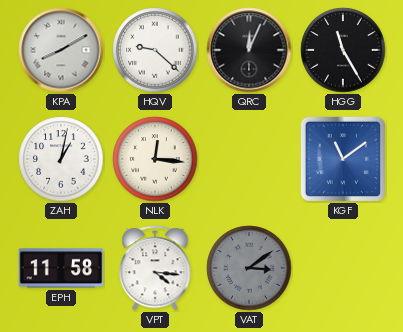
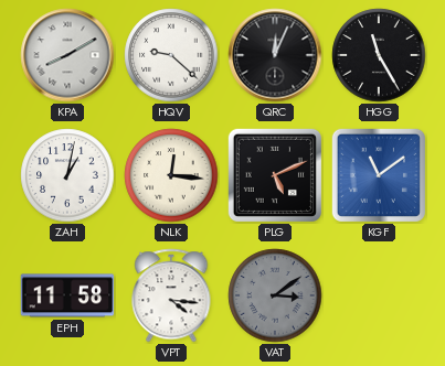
PLG: none -> 5:11 (275, 175)
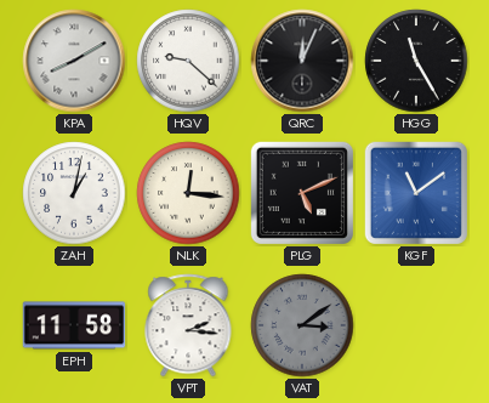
VPT: 4:16 -> 2:16 (188, 325)
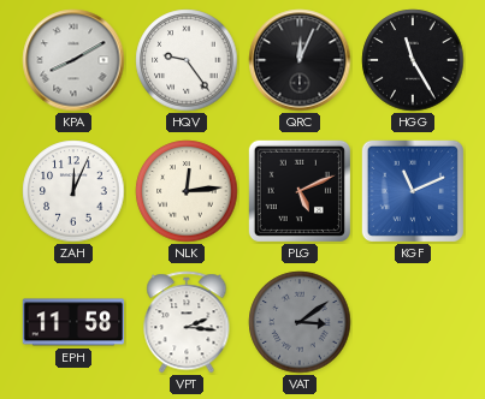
HQV: 9:22 -> 9:24 (187, 60)
ZAH: 1:02 -> 12:04 (73, 191)
NLK: 12:16 -> 12:14 (187, 191)
KGF: 11:09 -> 11:11 (413, 191)
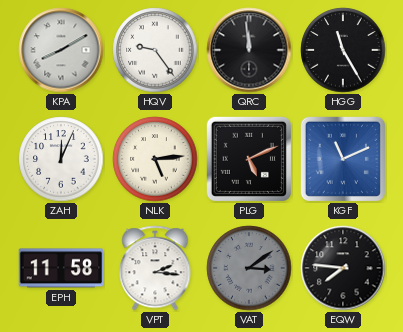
QRC: 12:04 -> 11:59 (249, 50)
NLK: 12:14 -> 5:14 (155, 159)
EQW: none -> 7:46 (343, 268)
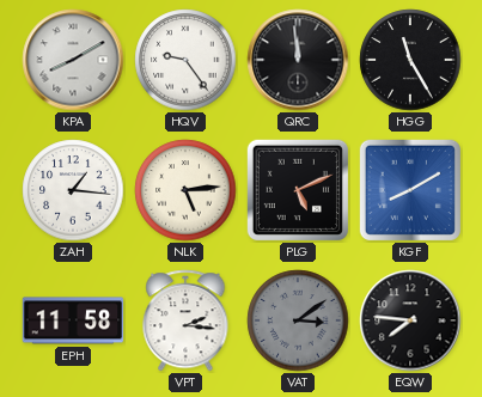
ZAH: 12:04 -> 1:16 (73, 190)
KGF: 11:11 -> 8:10 (410, 190)
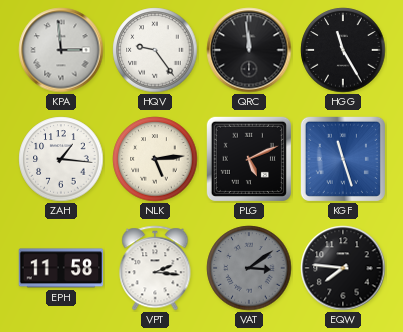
KPA: 8:10 -> 2:59 (61, 50)
KGF: 8:10 -> 11:27 (343, 159)
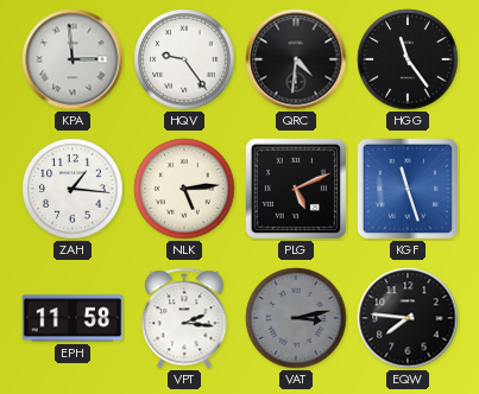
QRC: 11:59 -> 4:31 (296, 59)
HGG: 11:25 -> 11:24 (408, 59)
VAT: 3:09 -> 3:13 (296, 318)
